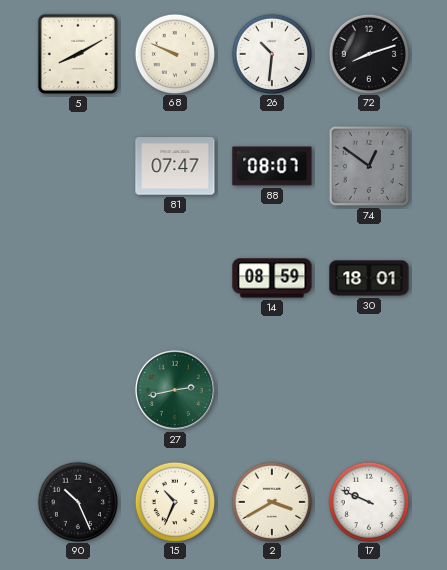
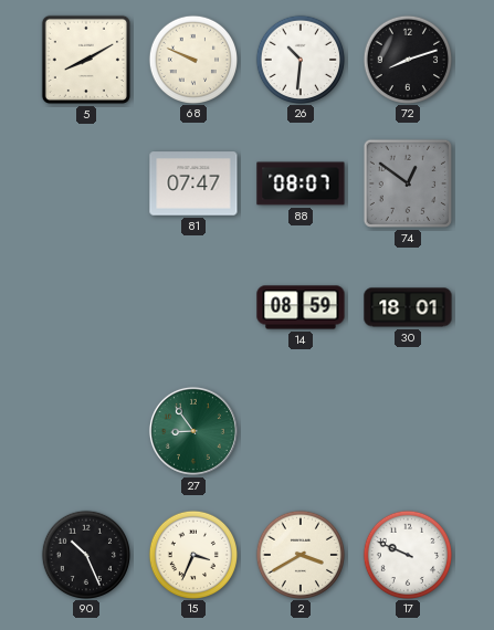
27: 2:43 -> 8:54 (193, 431)
15: 10:34 -> 3:34 (192, 554)
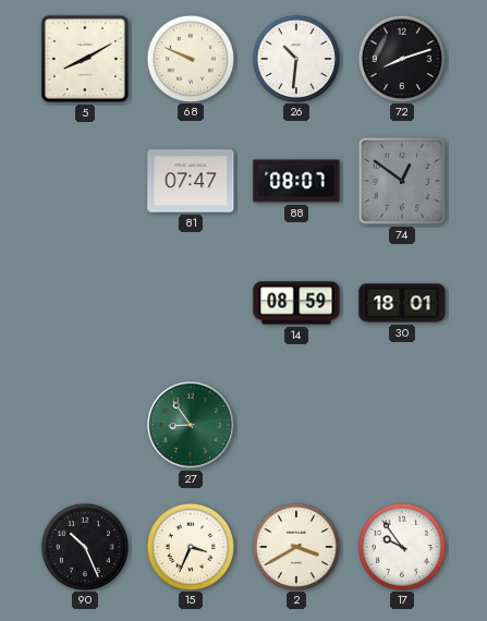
17: 9:49 -> 9:54 (401, 546)
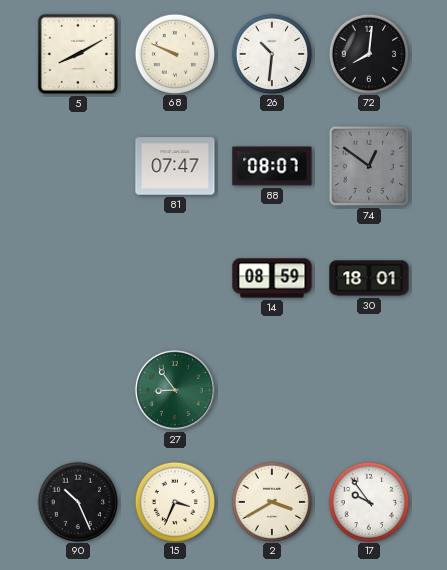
72: 8:12 -> 8:01 (368, 53)
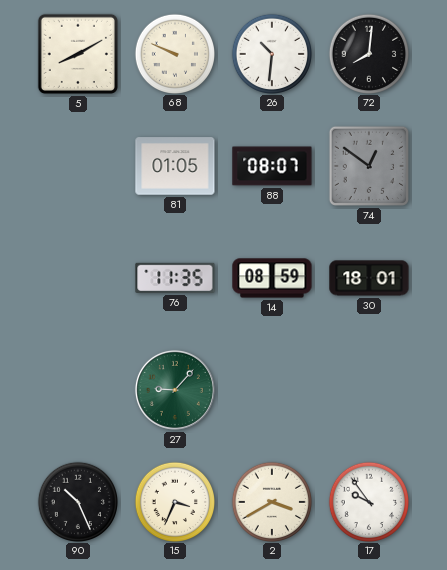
81: 07:47 -> 01:05 (175, 166)
76: none -> 11:35 (175, 278)
27: 8:54 -> 9:07 (175, 390)
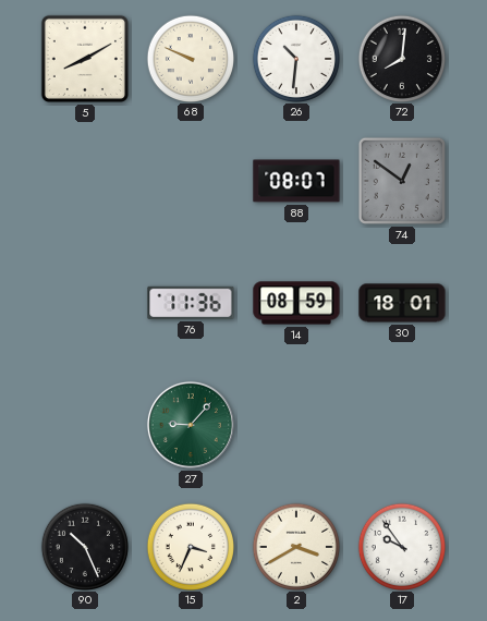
81: 01:05 -> none (175, 166)
76: 11:35 -> 11:36 (191, 303)
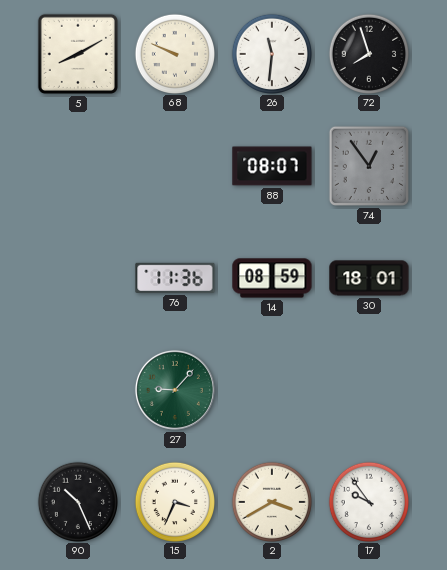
26: 10:31 -> 11:31 (271, 53)
72: 8:01 -> 7:57 (368, 53)
74: 12:51 -> 12:54 (369, 166)
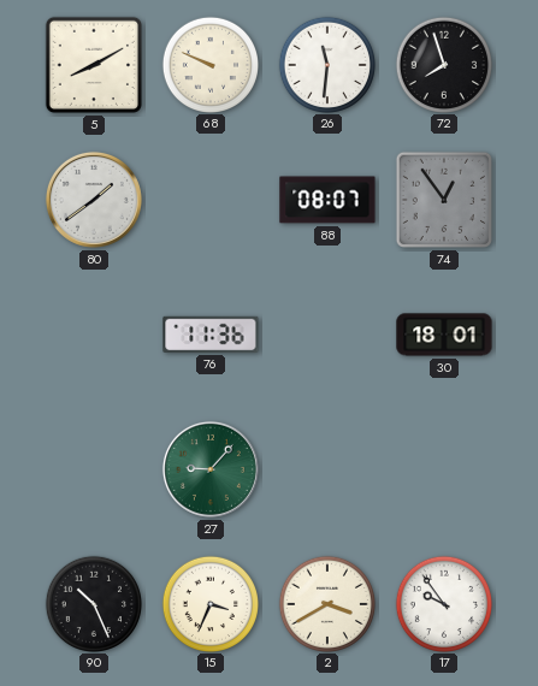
80: none -> 1:39 (94, 200)
14: 08:59 -> none (272, 278)
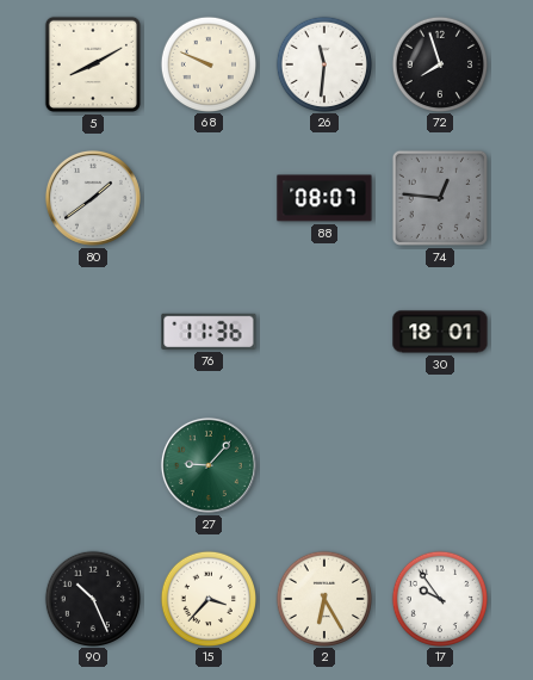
74: 12:54 -> 12:46 (440, 198)
15: 3:34 -> 3:37 (207, 598)
2: 3:40 -> 6:25 (323, 598)
